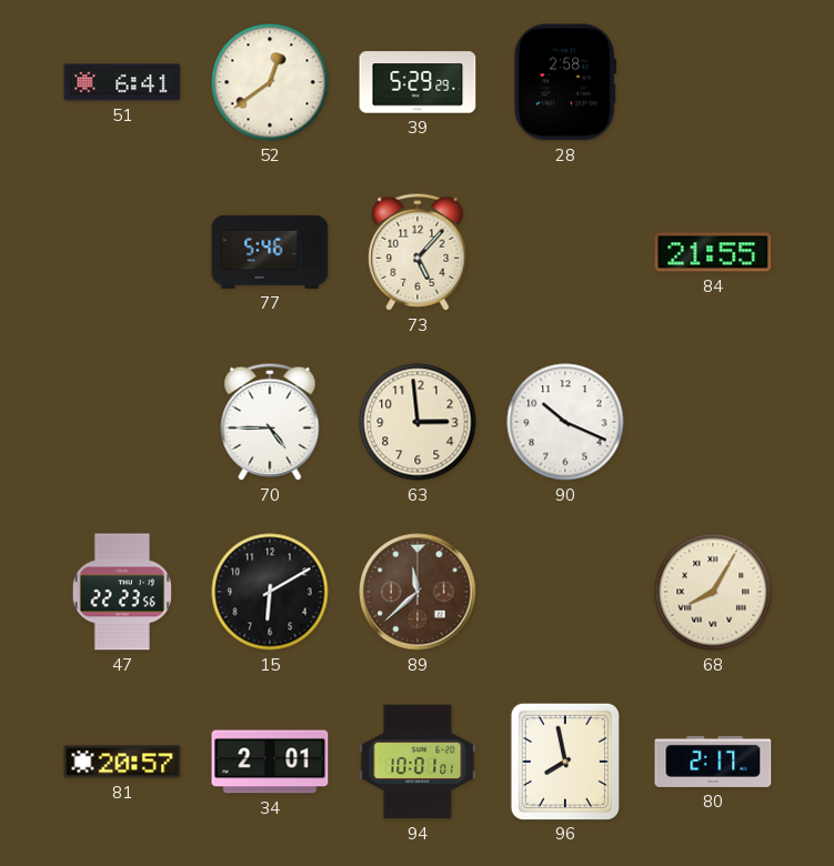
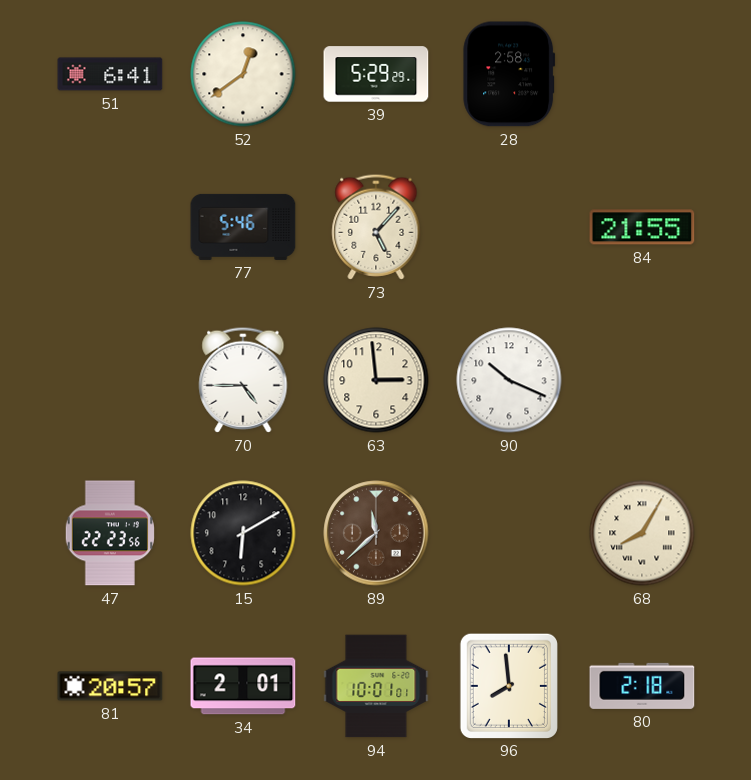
96: 7:58 -> 7:59 (509, 685)
80: 2:17 -> 2:18 (642, 686)
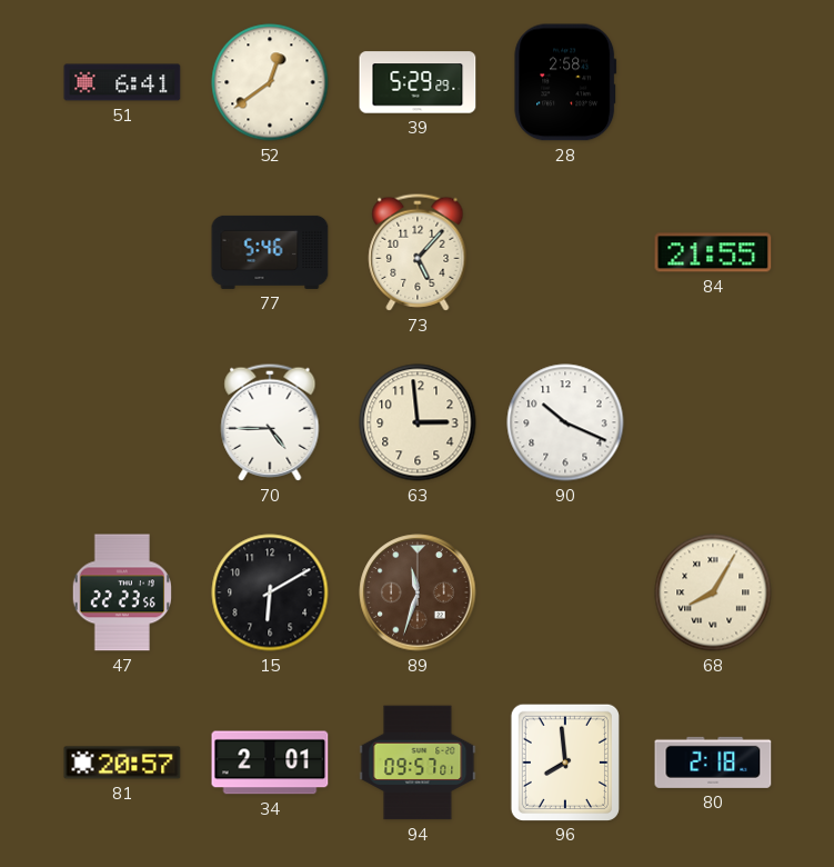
89: 11:38 -> 11:33 (418, 592)
94: 10:01 -> 09:57 (418, 763)
